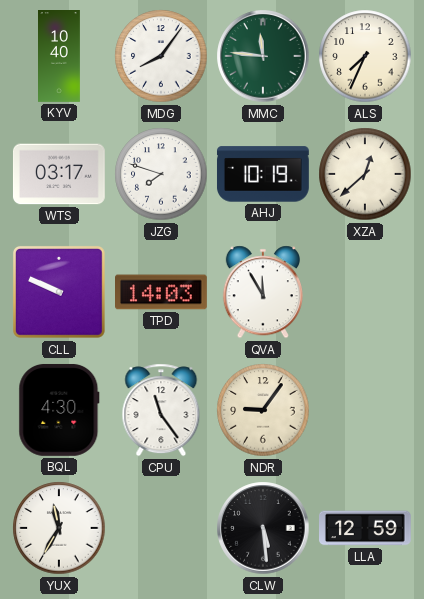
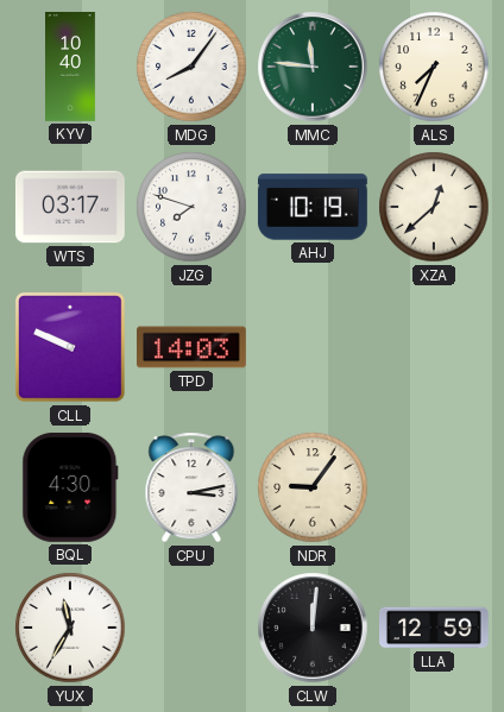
QVA: 11:55 -> none (263, 292)
CPU: 11:24 -> 3:13 (191, 487)
CLW: 5:29 -> 12:01 (313, 628)
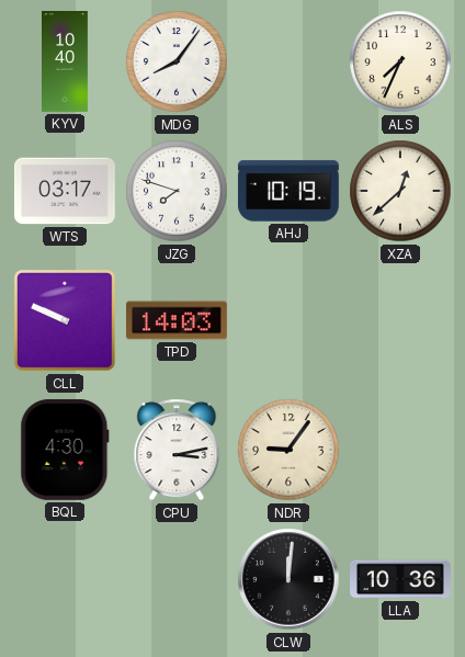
MMC: 11:46 -> none (313, 67)
YUX: 11:35 -> none (70, 628)
LLA: 12:59 -> 10:36 (401, 579)
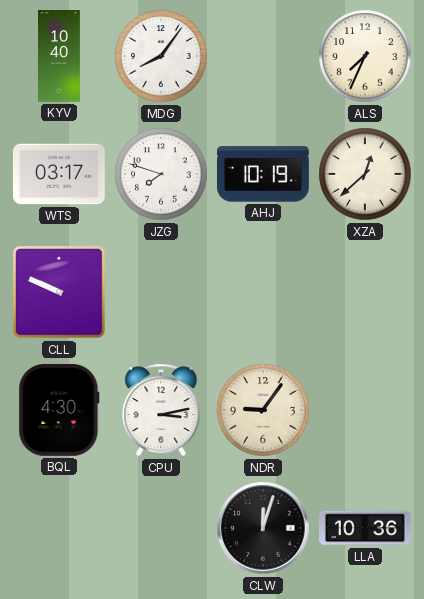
TPD: 14:03 -> none (178, 320)
CLW: 12:01 -> 12:03 (263, 528)
